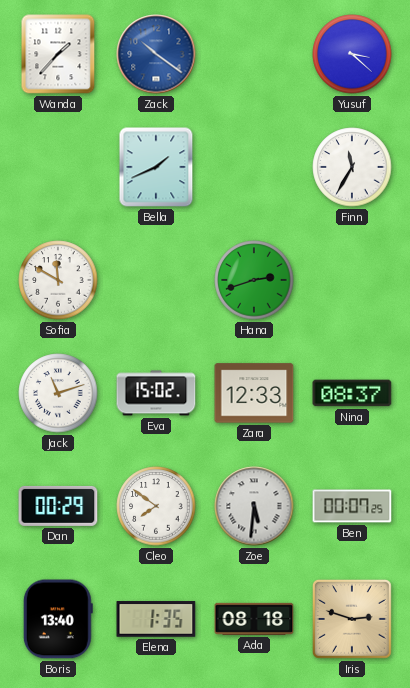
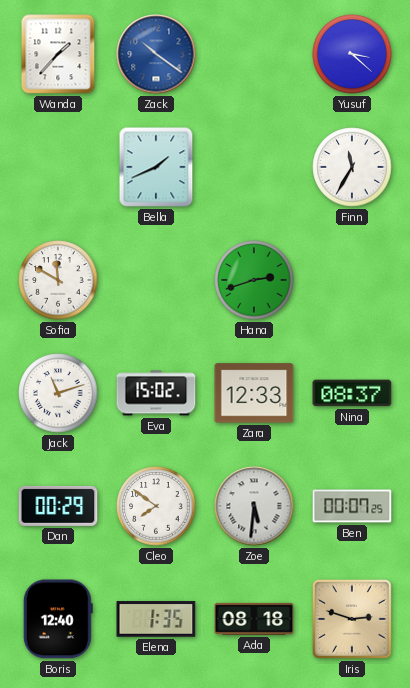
Boris: 13:40 -> 12:40 (58, 619)
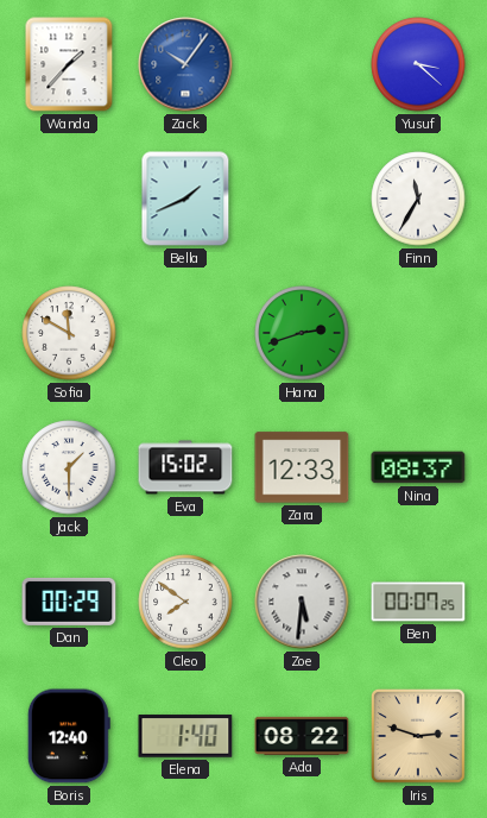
Zack: 10:21 -> 10:06 (185, 64)
Jack: 11:12 -> 1:30 (69, 467)
Elena: 1:35 -> 1:40 (185, 736)
Ada: 08:18 -> 08:22 (302, 736)
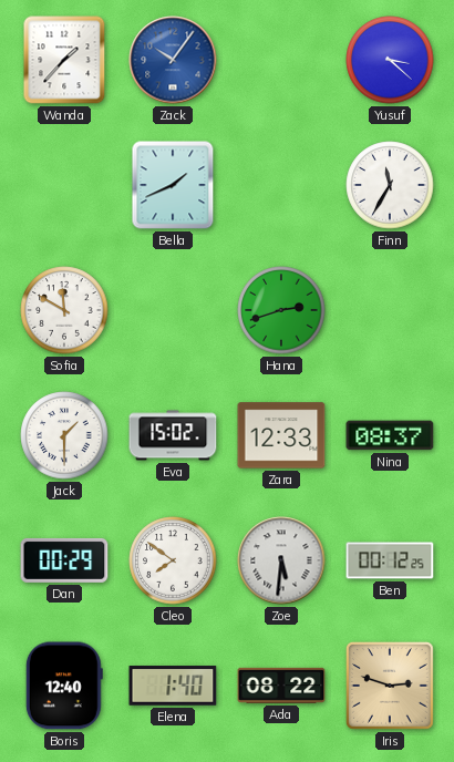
Ben: 00:07 -> 00:12 (390, 560)
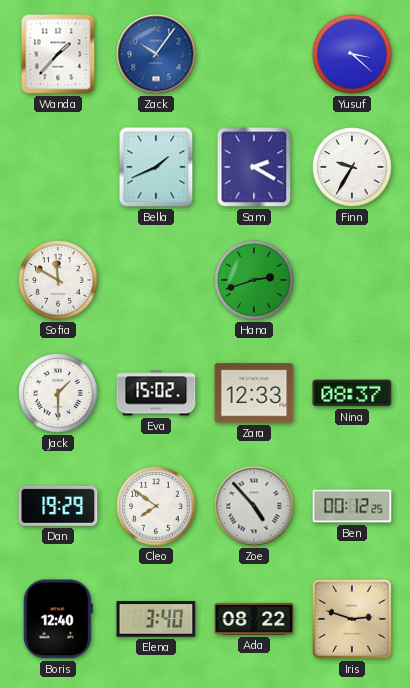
Sam: none -> 2:20 (254, 167)
Finn: 11:35 -> 9:35 (352, 167)
Dan: 00:29 -> 19:29 (58, 506)
Zoe: 5:31 -> 4:53 (254, 506)
Elena: 1:40 -> 3:40 (156, 619)
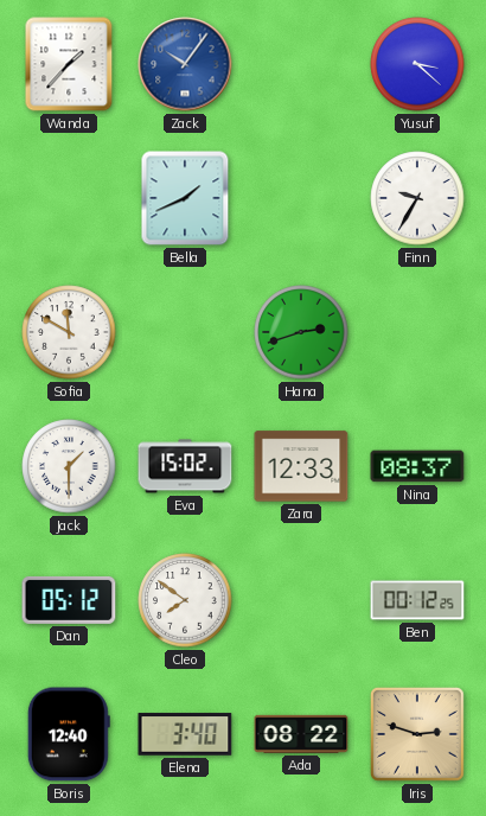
Sam: 2:20 -> none (254, 167)
Dan: 19:29 -> 05:12 (69, 600)
Zoe: 4:53 -> none (254, 506)
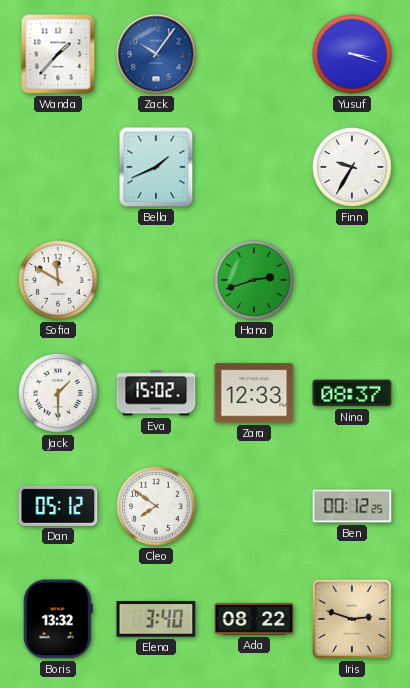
Yusuf: 3:22 -> 3:18 (352, 54)
Boris: 12:40 -> 13:32 (58, 619)
